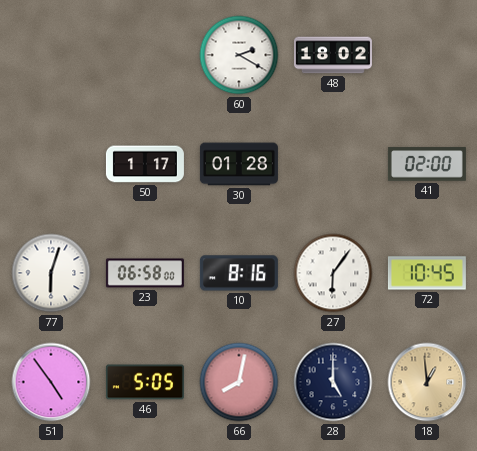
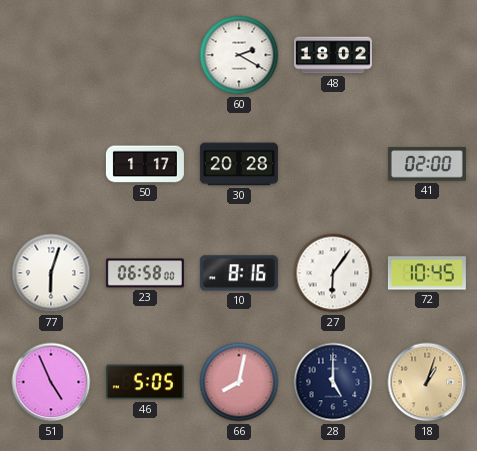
30: 01:28 -> 20:28 (239, 164)
51: 4:54 -> 4:56 (51, 382)
18: 12:59 -> 1:03 (427, 382)
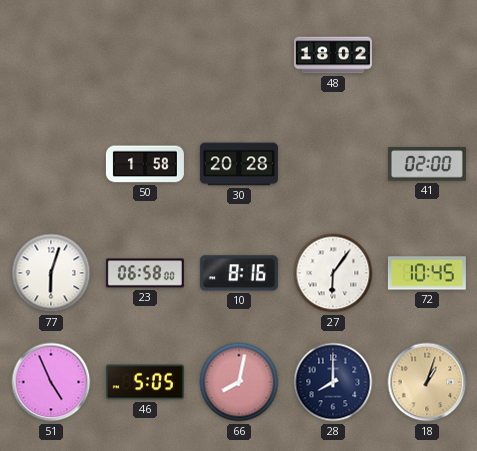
60: 2:20 -> none (239, 55)
50: 1:17 -> 1:58 (145, 164)
28: 5:00 -> 8:00 (333, 382)
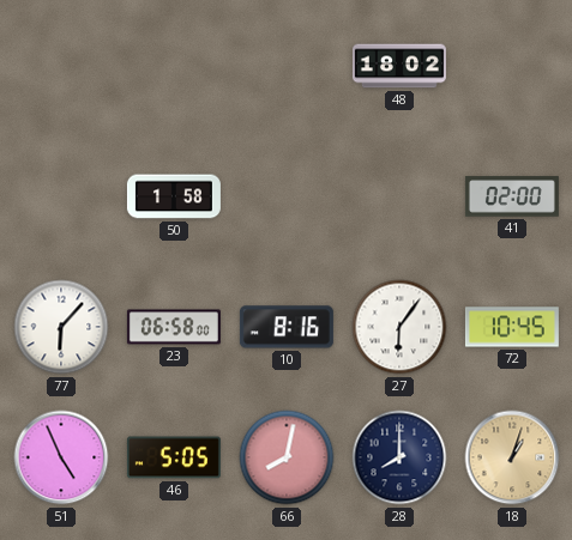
30: 20:28 -> none (239, 164)
77: 6:03 -> 6:07 (61, 327)
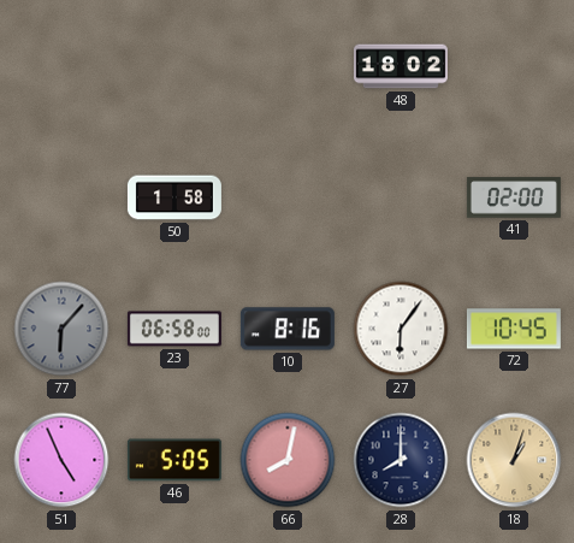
77 dial: white -> grey (61, 329)
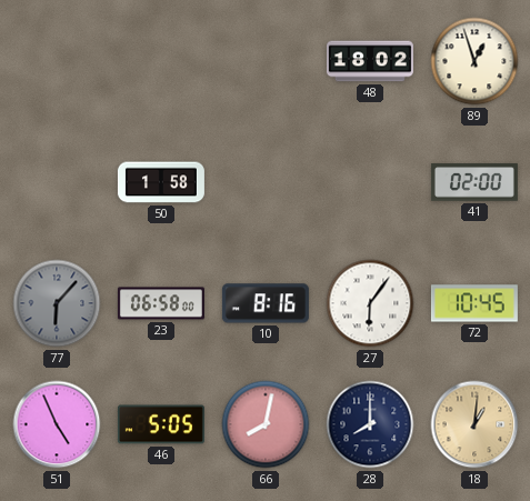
89: none -> 12:57 (474, 61)
18: 1:03 -> 1:01 (474, 424)
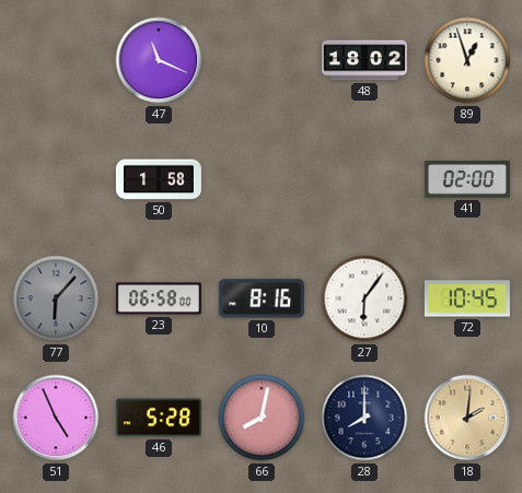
47: none -> 11:19 (159, 60)
46: 5:05 -> 5:28 (159, 418)
18: 1:01 -> 2:01 (467, 418)
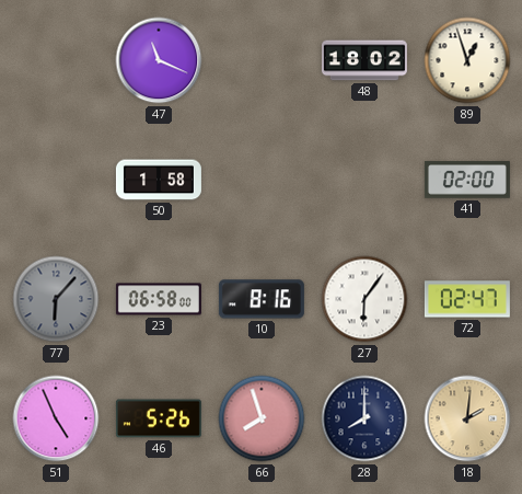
72: 10:45 -> 02:47 (467, 299)
46: 5:28 -> 5:26 (159, 418)
66: 8:02 -> 7:57 (262, 418)
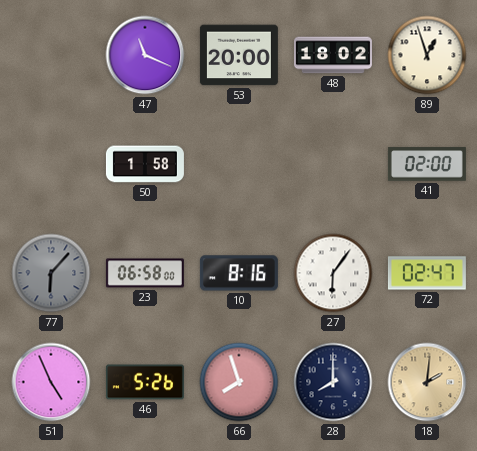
53: none -> 20:00 (239, 55)
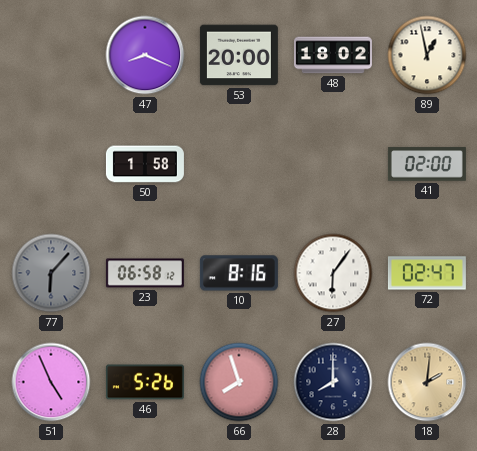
47: 11:19 -> 8:19 (145, 55)
89: 12:57 -> 12:58 (427, 55)
23: 06:58:00 -> 06:58:12 (145, 273)
